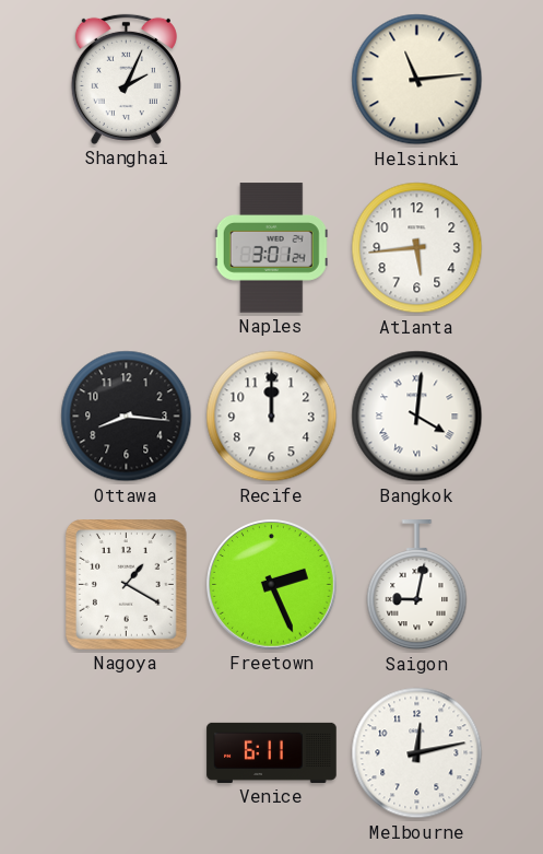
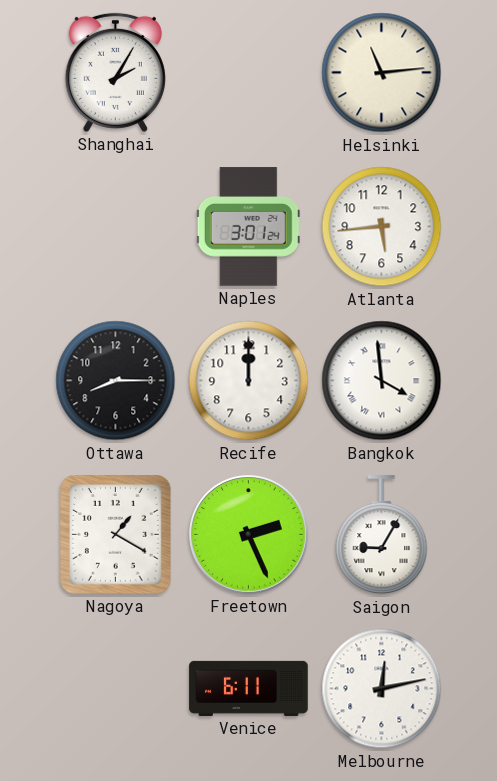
Shanghai: 2:04 -> 2:05 (115, 72)
Ottawa: 8:16 -> 8:15 (116, 381)
Bangkok: 4:01 -> 3:59 (382, 381)
Saigon: 9:02 -> 9:05 (382, 535)
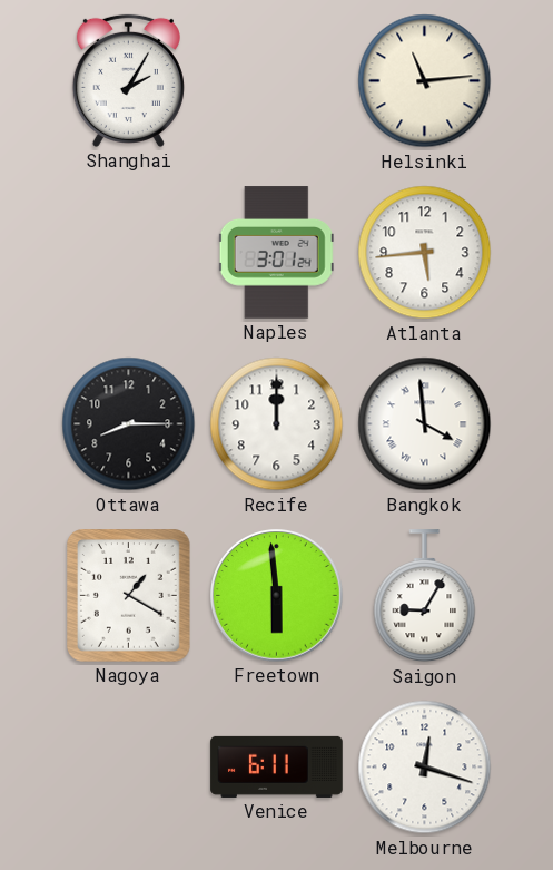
Freetown: 2:26 -> 5:59 (277, 596)
Melbourne: 12:13 -> 12:18 (425, 768)
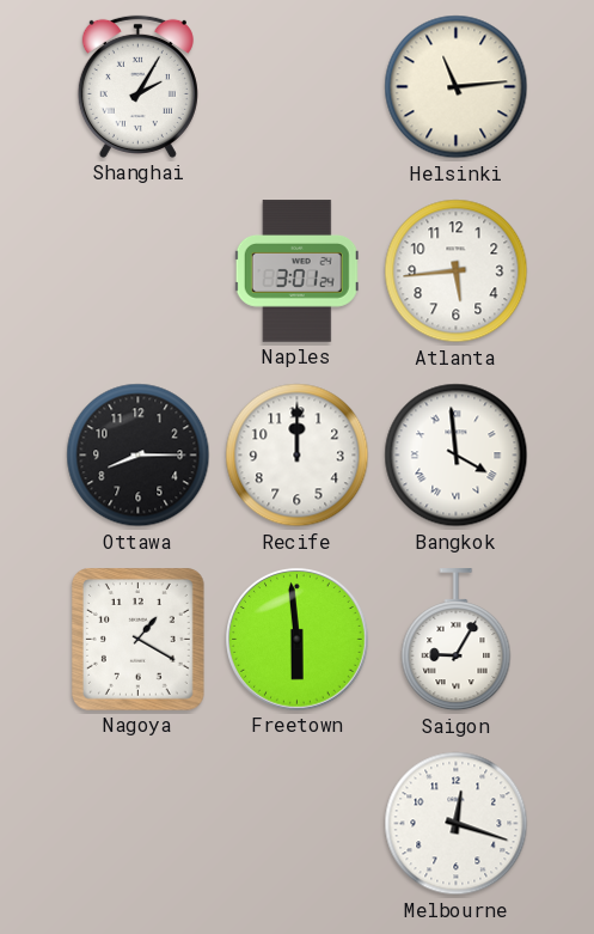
Venice: 6:11 -> none (277, 766)
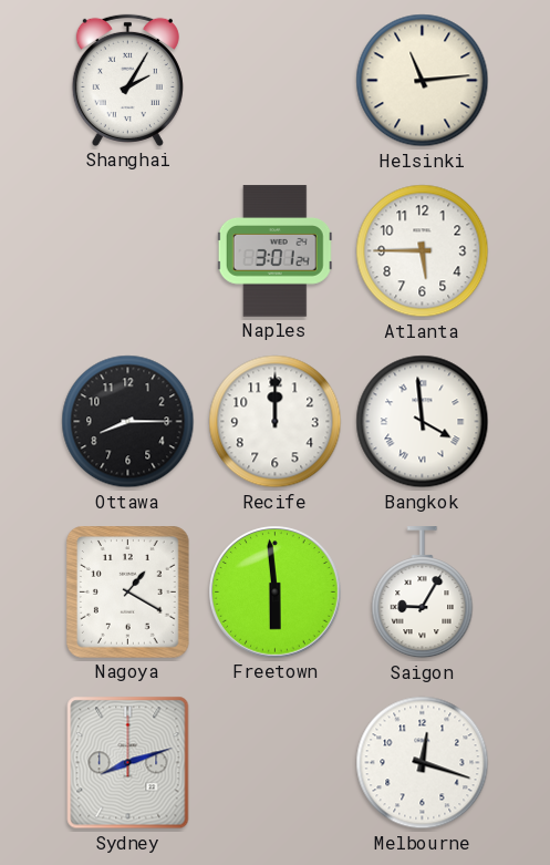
Atlanta: 5:44 -> 5:45 (423, 251)
Sydney: none -> 8:12 (128, 763)
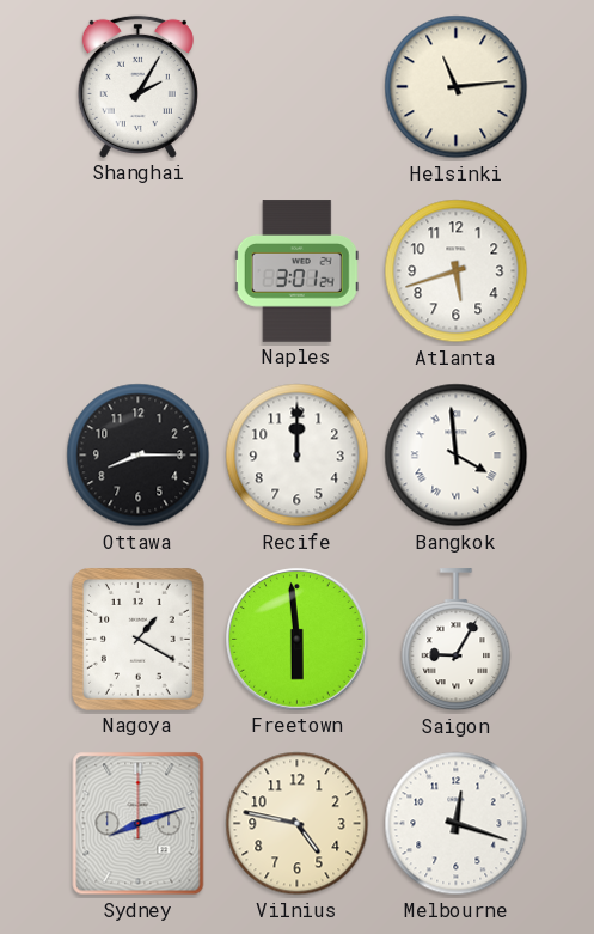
Atlanta: 5:45 -> 5:42 (457, 271)
Vilnius: none -> 4:47 (298, 824)
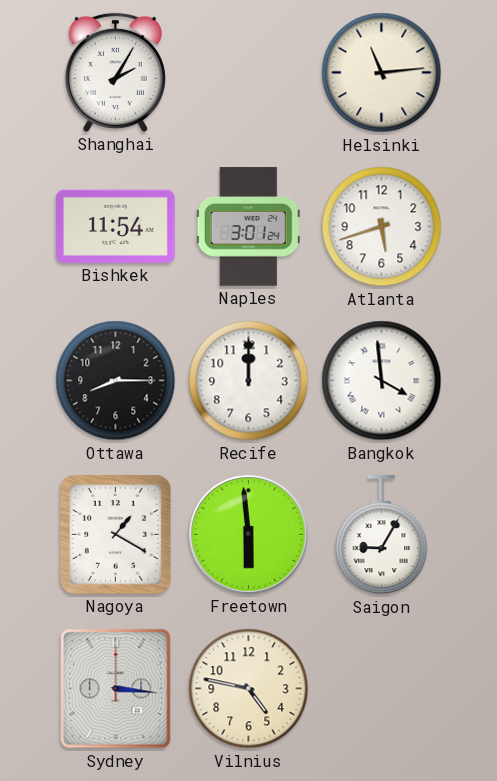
Bishkek: none -> 11:54 (116, 226)
Sydney: 8:12 -> 3:16 (116, 689)
Melbourne: 12:18 -> none (457, 824)
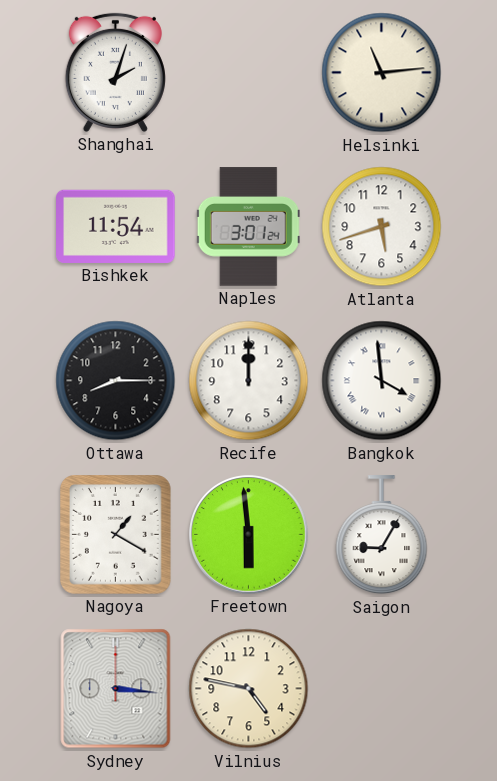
Shanghai: 2:05 -> 2:03 (115, 72)
